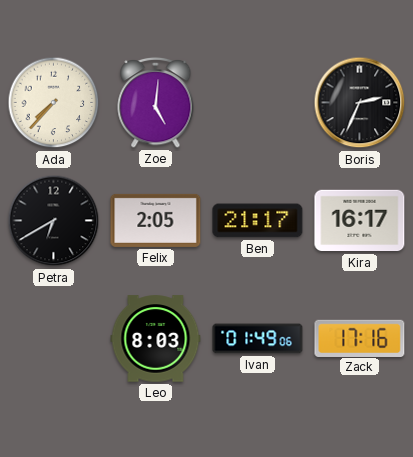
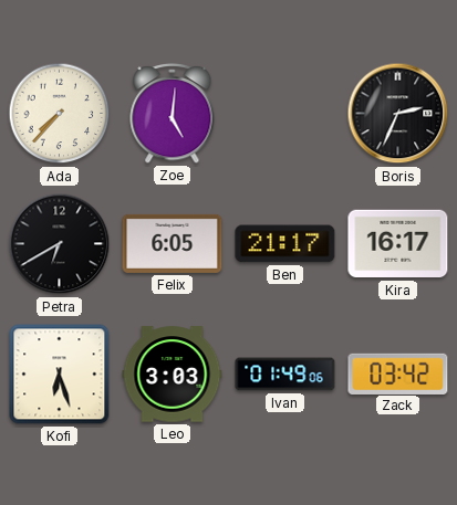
Felix: 2:05 -> 6:05 (173, 243)
Kofi: none -> 6:27 (60, 375)
Leo: 8:03 -> 3:03 (173, 375)
Zack: 17:16 -> 03:42 (398, 374)
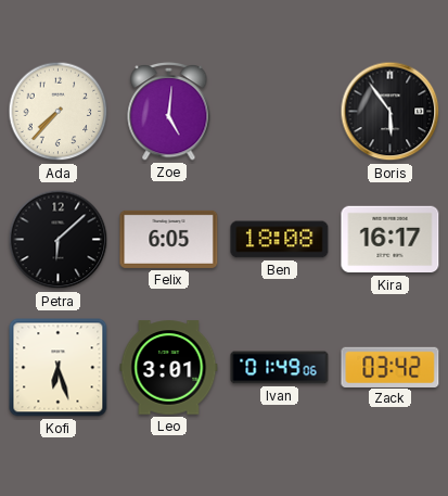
Boris: 2:34 -> 5:54 (391, 112)
Petra: 6:40 -> 6:08 (59, 240)
Ben: 21:17 -> 18:08 (280, 240)
Leo: 3:03 -> 3:01 (169, 368)
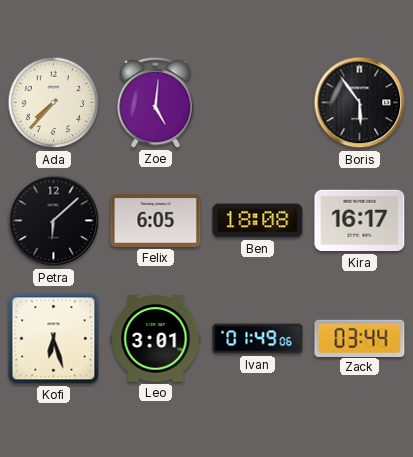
Zack: 03:42 -> 03:44 (360, 338)
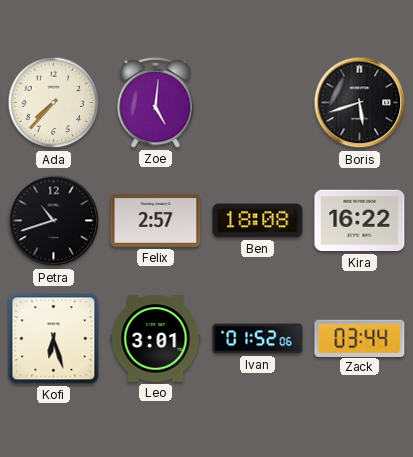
Boris: 5:54 -> 5:42 (360, 103)
Petra: 6:08 -> 10:42 (54, 221)
Felix: 6:05 -> 2:57 (156, 220)
Kira: 16:17 -> 16:22 (360, 221)
Ivan: 01:49 -> 01:52 (258, 339)
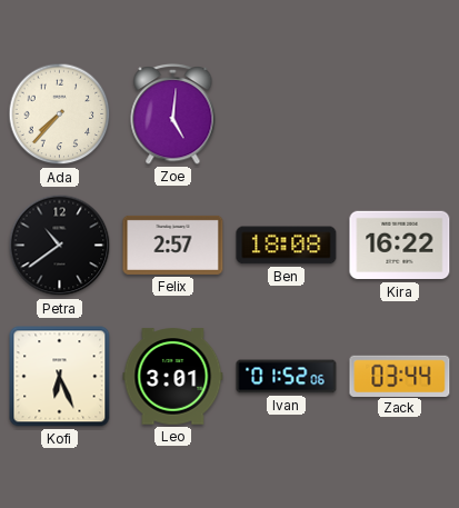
Boris: 5:42 -> none (360, 103)
Petra: 10:42 -> 10:39 (60, 246)
Kofi: 6:27 -> 6:26 (60, 377)
